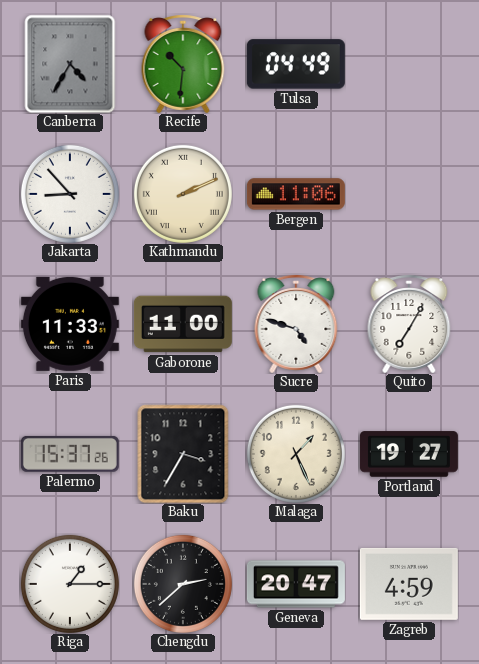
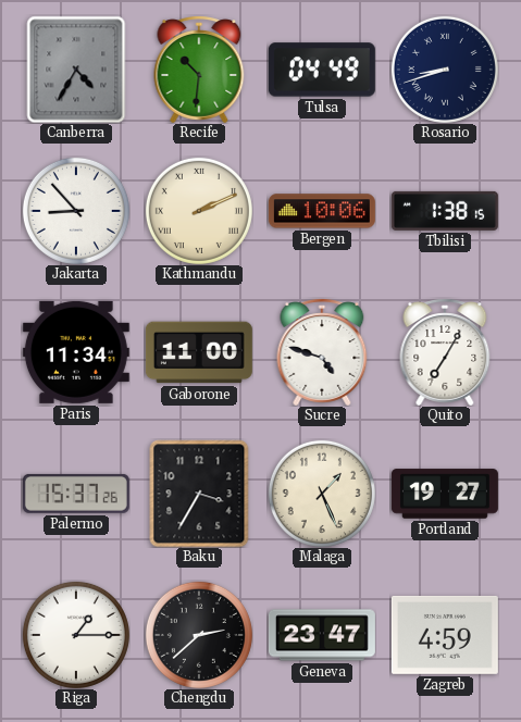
Rosario: none -> 8:42 (445, 70)
Bergen: 11:06 -> 10:06 (322, 211)
Tbilisi: none -> 1:38 (445, 211)
Paris: 11:33 -> 11:34 (76, 352)
Geneva: 20:47 -> 23:47 (322, 635)
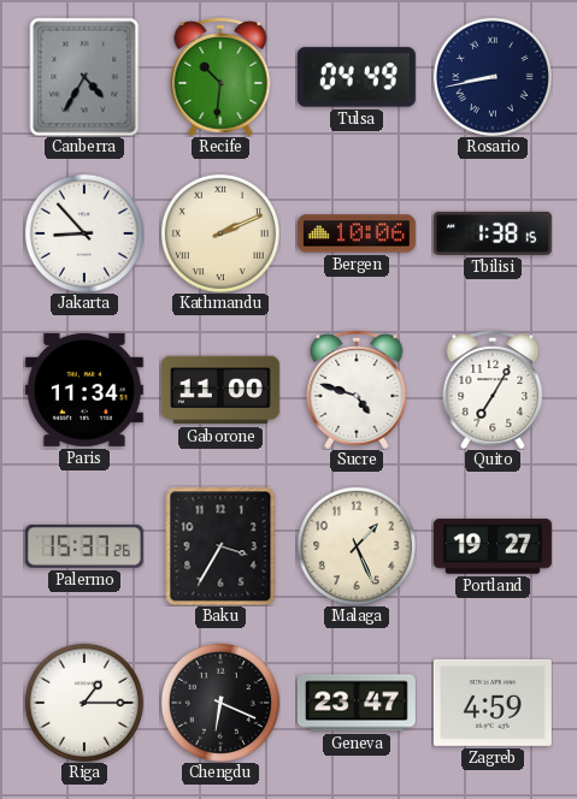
Rosario: 8:42 -> 8:43 (493, 77)
Chengdu: 2:38 -> 6:19 (220, 703)
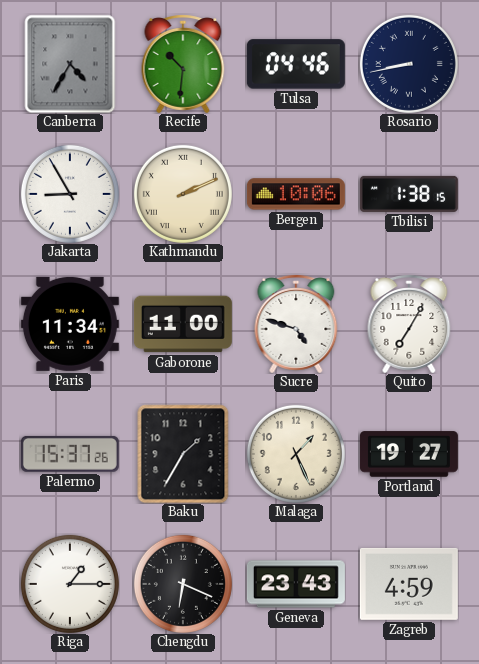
Tulsa: 04:49 -> 04:46 (296, 64)
Jakarta: 8:53 -> 8:55 (70, 194)
Baku: 3:35 -> 1:35 (183, 454)
Geneva: 23:47 -> 23:43 (296, 584)
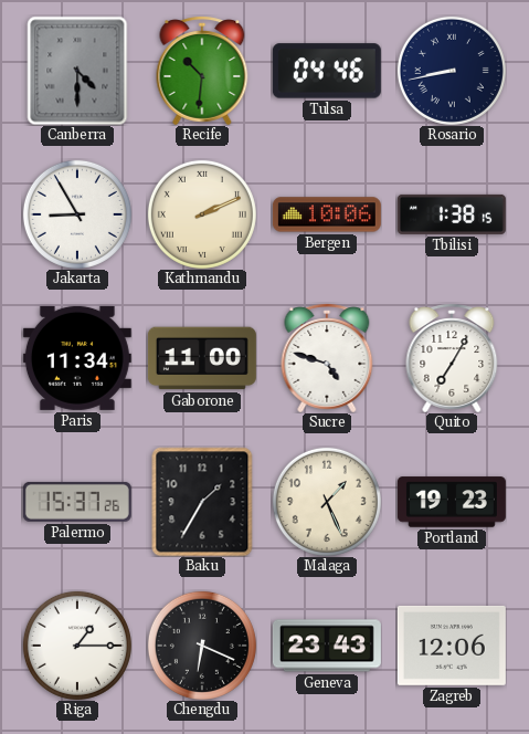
Canberra: 4:35 -> 4:30 (77, 71)
Portland: 19:27 -> 19:23 (452, 502)
Zagreb: 4:59 -> 12:06 (452, 646)
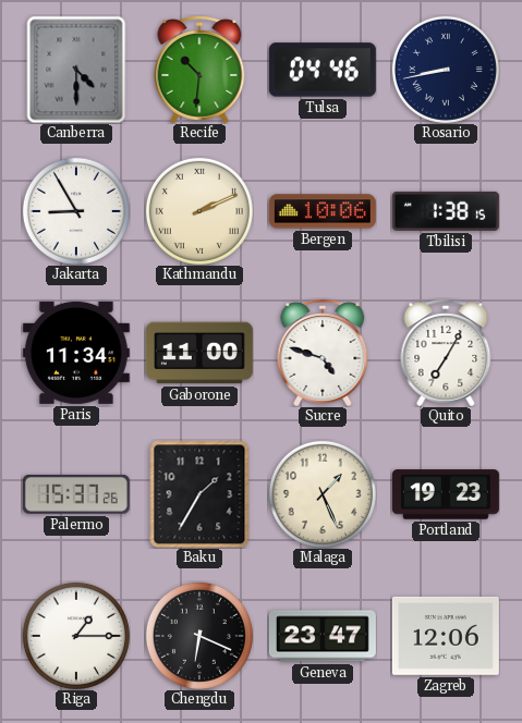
Geneva: 23:43 -> 23:47 (323, 636)
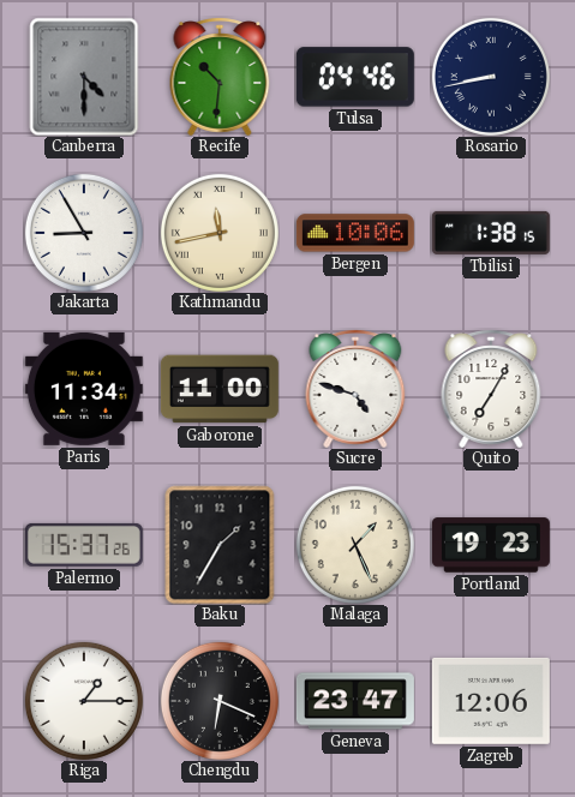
Kathmandu: 2:11 -> 11:43 (220, 233)
